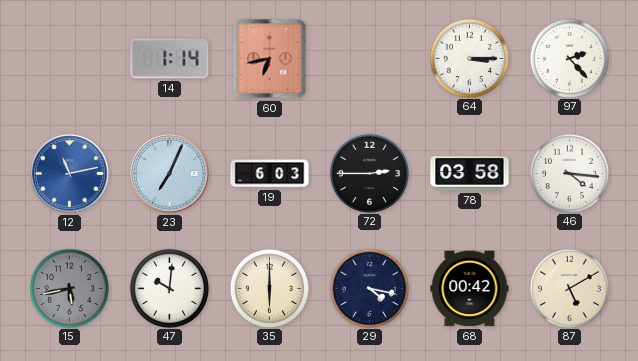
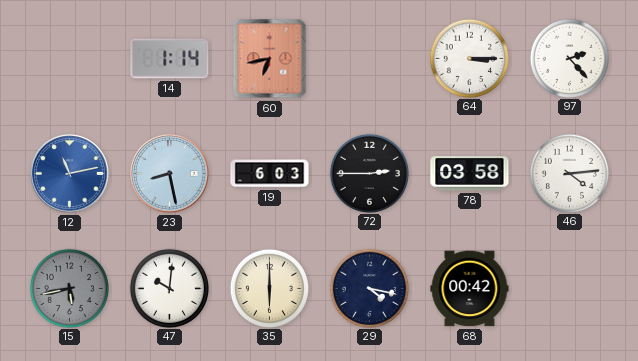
23: 7:04 -> 8:28 (169, 173)
46: 4:16 -> 4:14 (569, 173)
87: 5:10 -> none (569, 288)
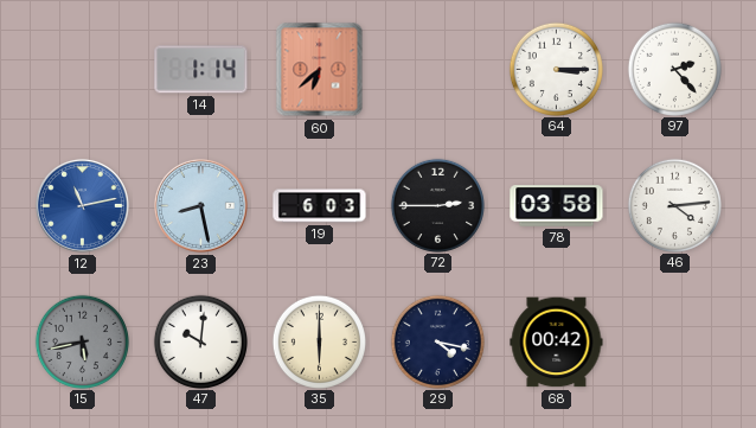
60: 6:43 -> 6:38 (320, 70)
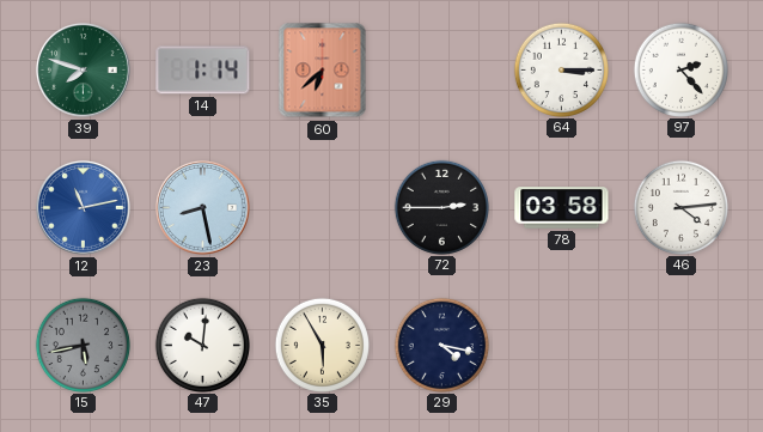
39: none -> 7:48 (83, 69)
19: 6:03 -> none (320, 206)
35: 6:00 -> 5:55 (322, 345)
68: 00:42 -> none (557, 343)
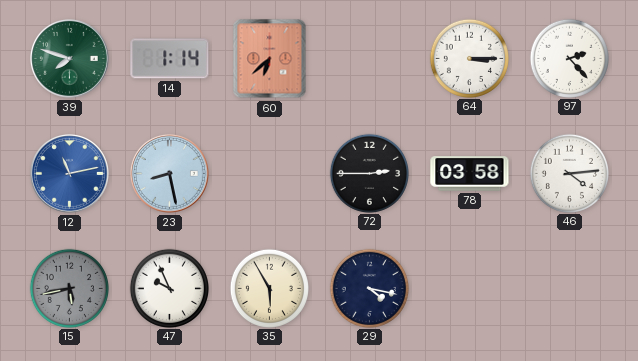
47: 10:01 -> 9:56 (169, 288)
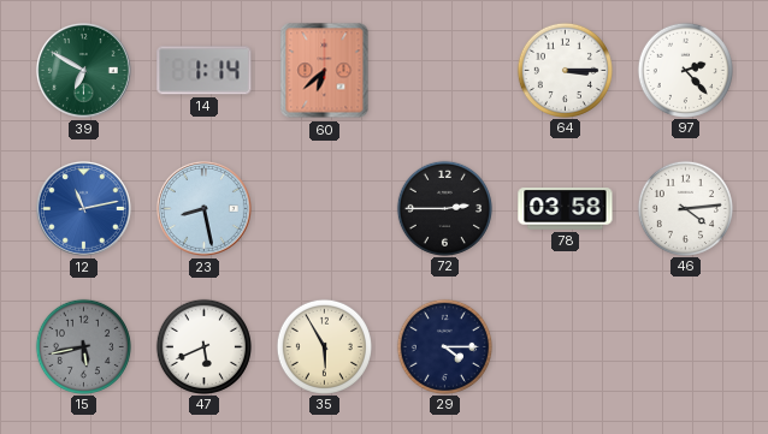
39: 7:48 -> 6:50 (83, 70)
47: 9:56 -> 5:41 (203, 346)
29: 4:17 -> 4:15 (444, 346)
